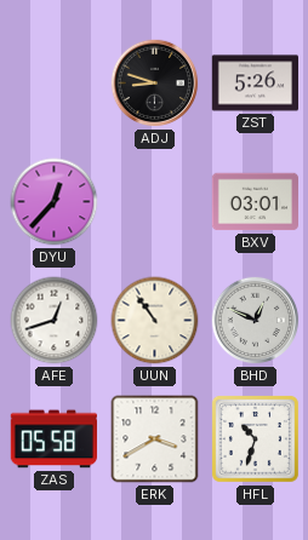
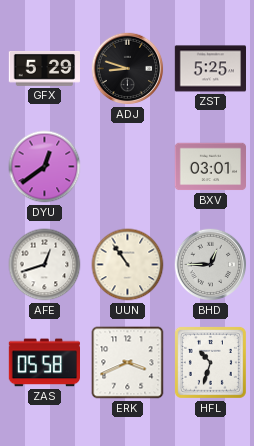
GFX: none -> 5:29 (44, 69)
ZST: 5:26 -> 5:25 (210, 69)
DYU: 12:37 -> 12:39 (45, 167)
BHD: 12:49 -> 12:45 (211, 265)
ERK: 3:40 -> 3:41 (128, 363)
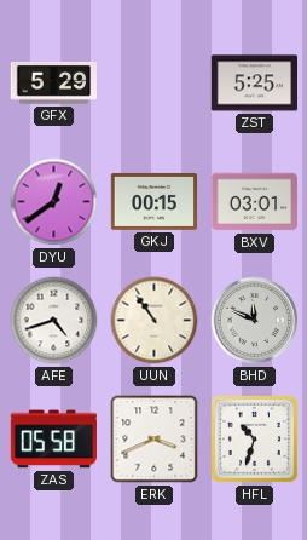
ADJ: 8:48 -> none (128, 69)
GKJ: none -> 00:15 (153, 201)
AFE: 12:42 -> 4:42 (54, 321)
BHD: 12:45 -> 11:49 (255, 321)
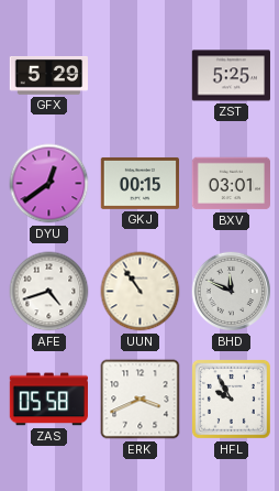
HFL: 10:33 -> 9:55 (231, 399)
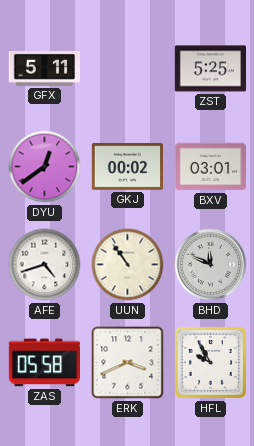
GFX: 5:29 -> 5:11 (44, 69)
GKJ: 00:15 -> 00:02 (127, 166)
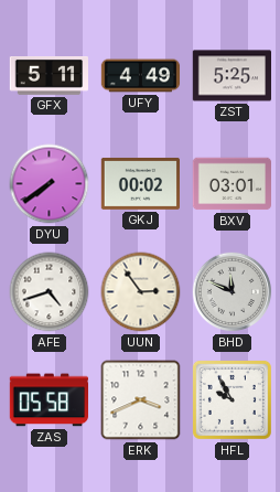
UFY: none -> 4:49 (141, 76)
DYU: 12:39 -> 7:39 (50, 184)
UUN: 10:54 -> 2:54 (141, 292)
